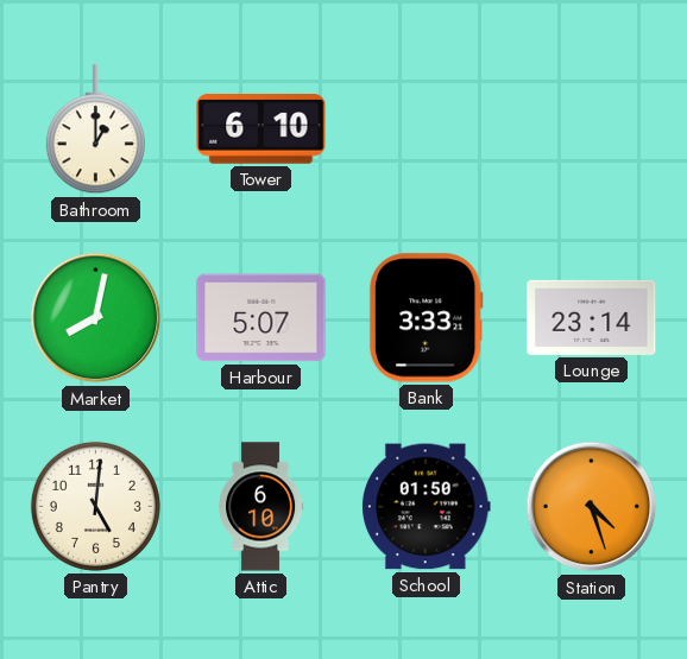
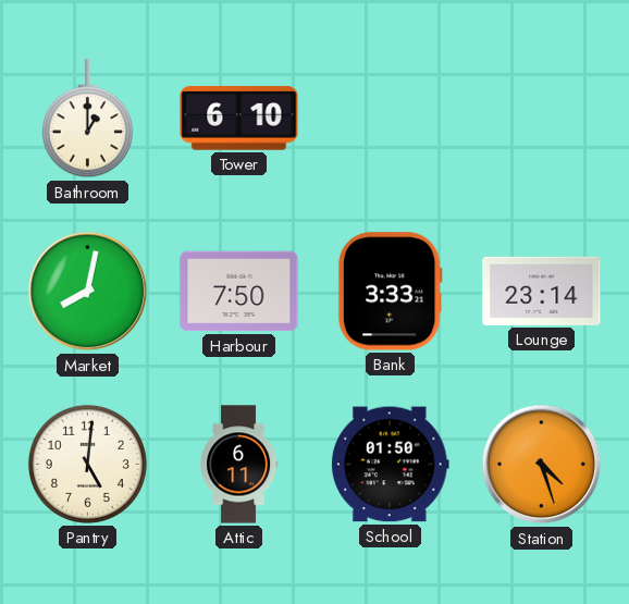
Harbour: 5:07 -> 7:50 (239, 292)
Attic: 6:10 -> 6:11 (239, 465)
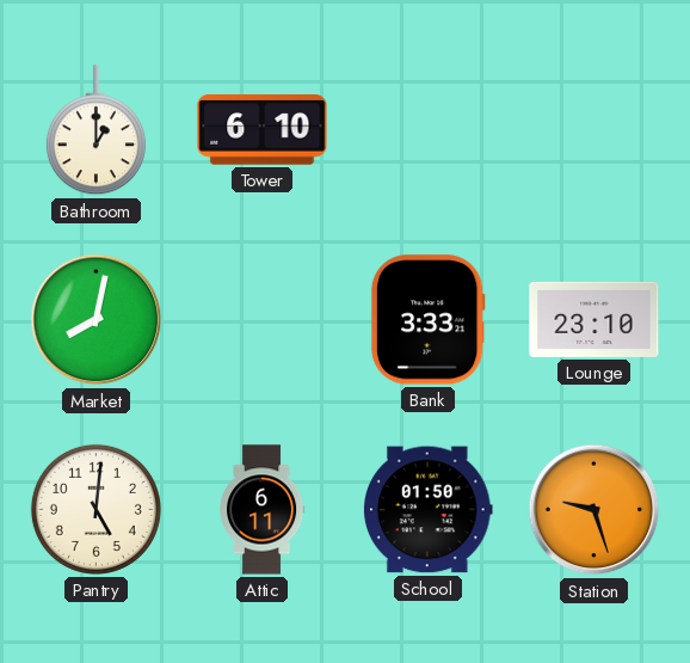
Harbour: 7:50 -> none (239, 292)
Lounge: 23:14 -> 23:10 (594, 319)
Station: 4:27 -> 9:27 (594, 510)
